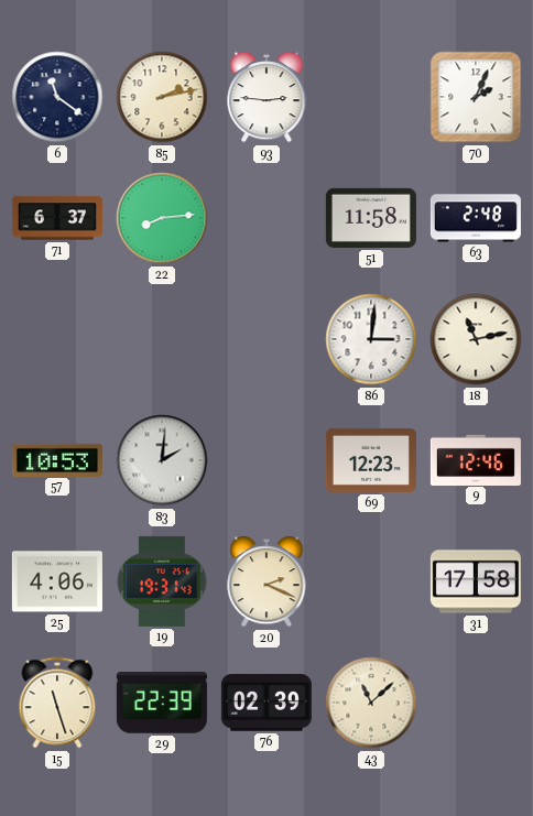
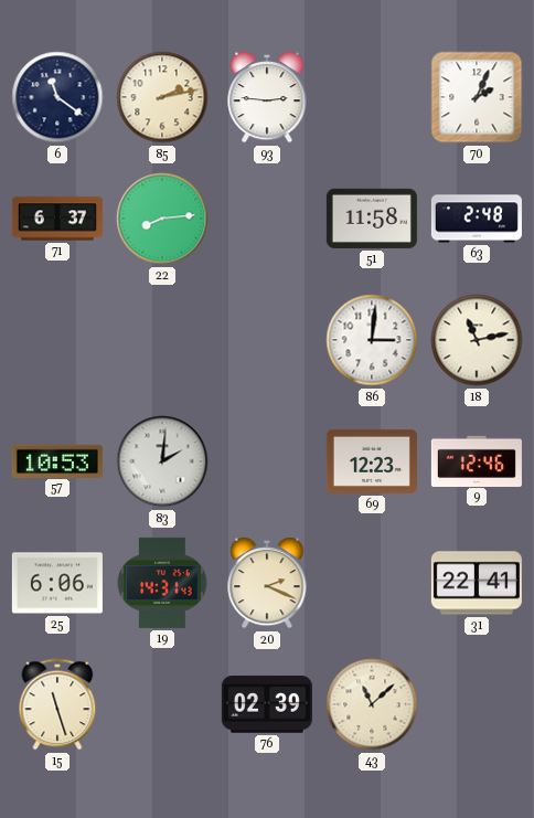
25: 4:06 -> 6:06 (57, 583)
19: 19:31 -> 14:31 (162, 583)
31: 17:58 -> 22:41 (477, 583)
29: 22:39 -> none (162, 704)
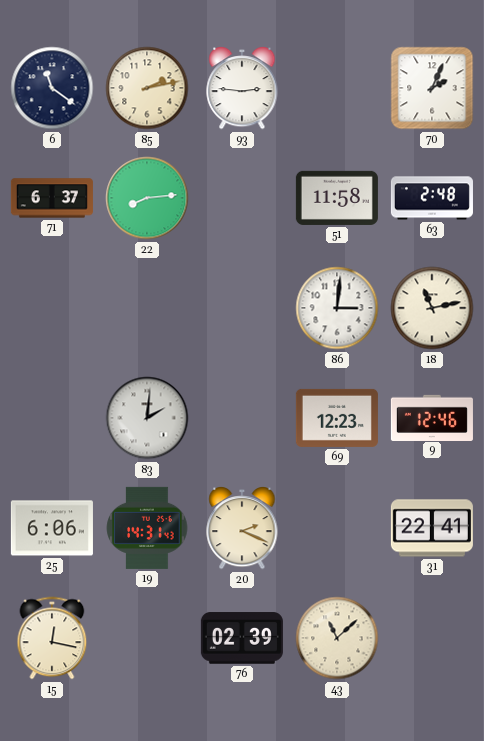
57: 10:53 -> none (57, 460)
15: 11:27 -> 12:17 (52, 638)
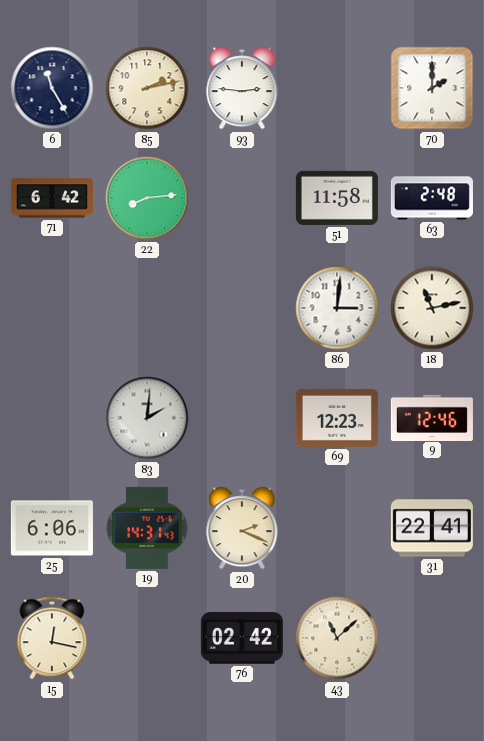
6: 11:21 -> 11:25 (52, 88)
70: 2:04 -> 2:00 (432, 88)
71: 6:37 -> 6:42 (52, 198)
76: 02:39 -> 02:42 (242, 638)
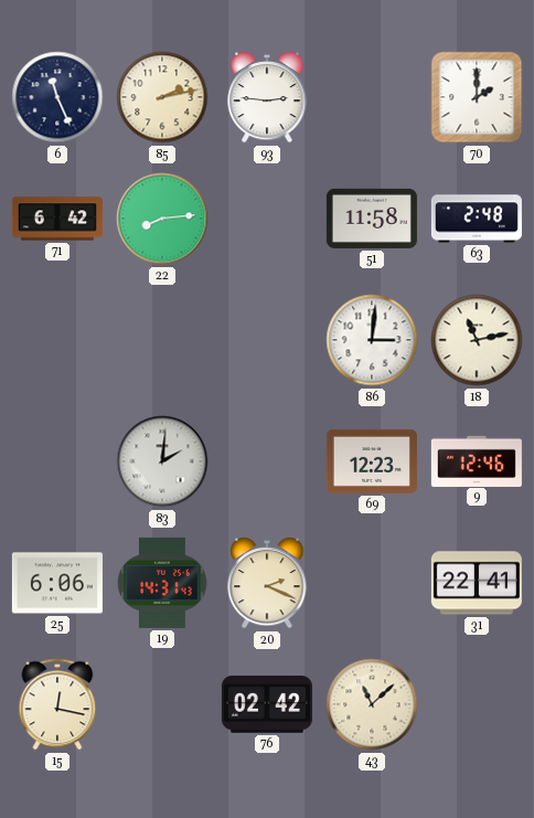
6: 11:25 -> 11:26 (57, 97)
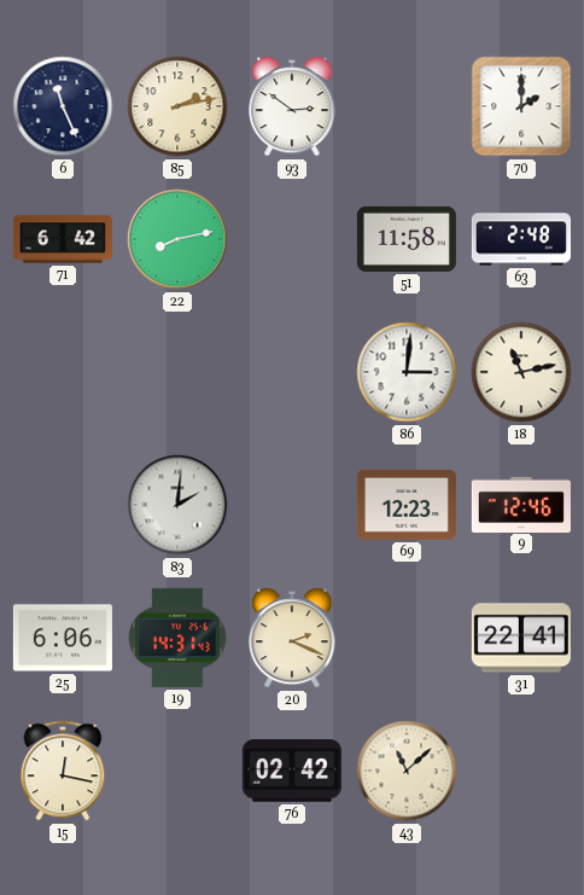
93: 2:46 -> 2:51 (292, 106)
22: 8:14 -> 8:13 (177, 239)
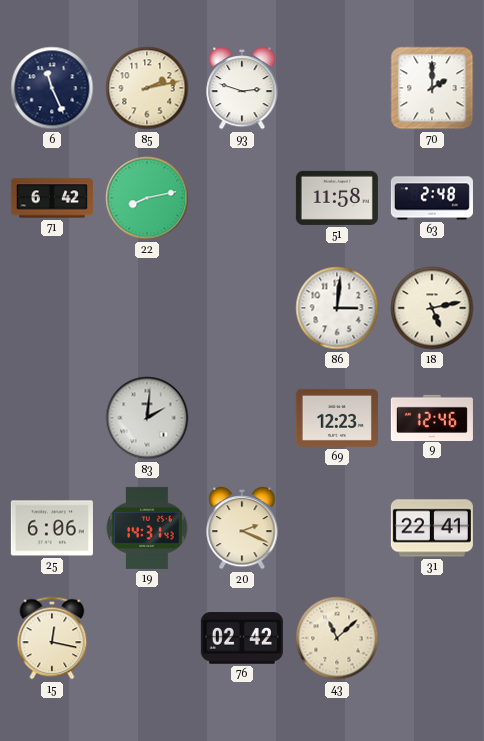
93: 2:51 -> 2:48 (242, 88)
18: 11:13 -> 5:13 (432, 308)
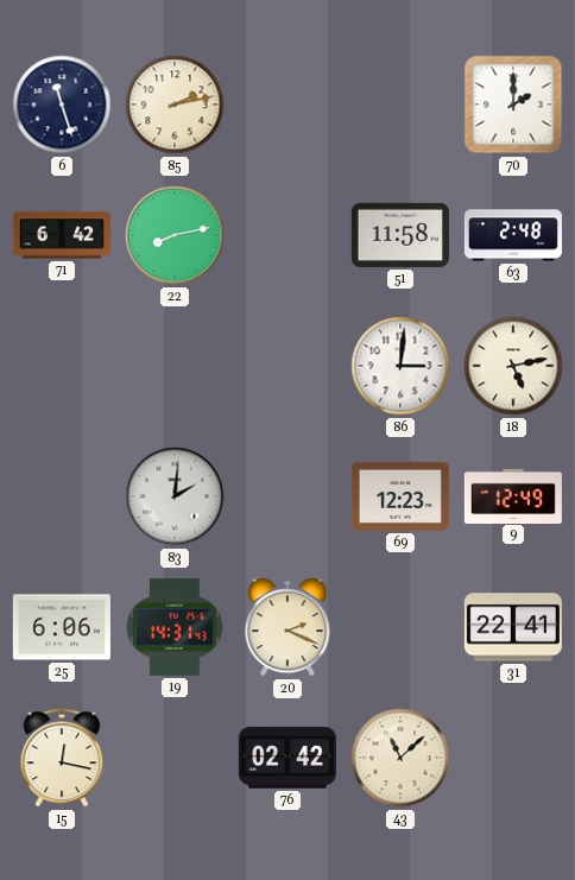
6: 11:26 -> 11:27 (62, 105)
93: 2:48 -> none (242, 88)
9: 12:46 -> 12:49 (513, 495)
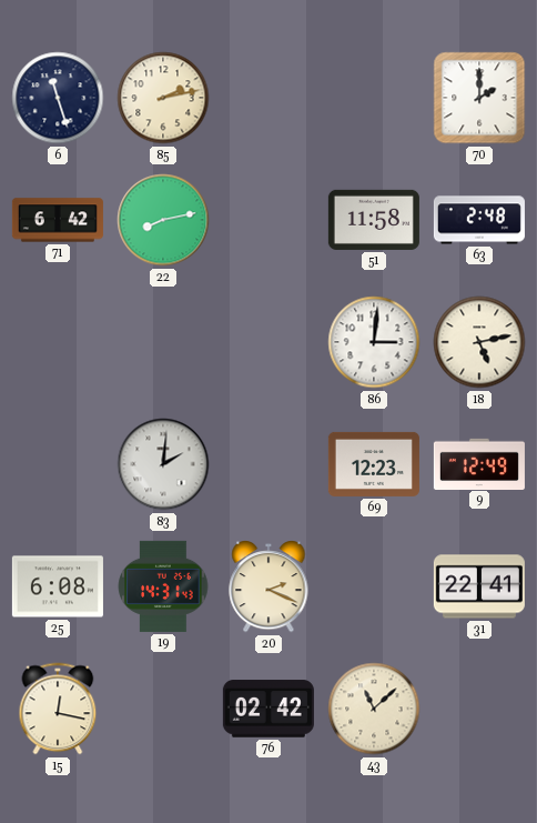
25: 6:06 -> 6:08 (58, 586)
